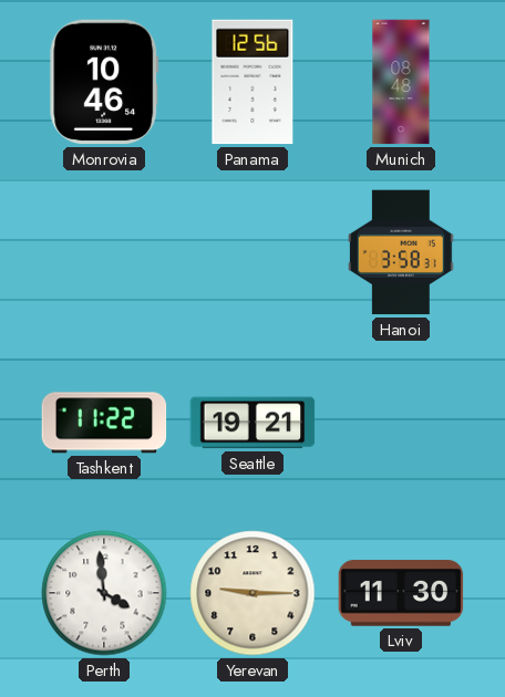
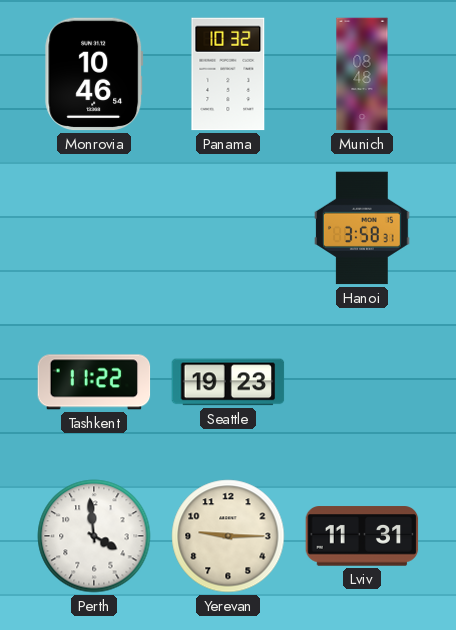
Panama: 12:56 -> 10:32 (228, 74)
Seattle: 19:21 -> 19:23 (228, 382)
Lviv: 11:30 -> 11:31 (362, 536)
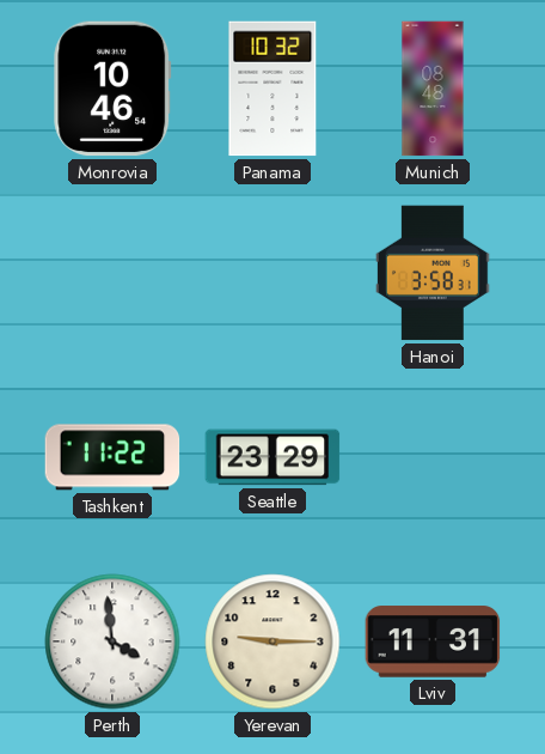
Seattle: 19:23 -> 23:29 (272, 457)
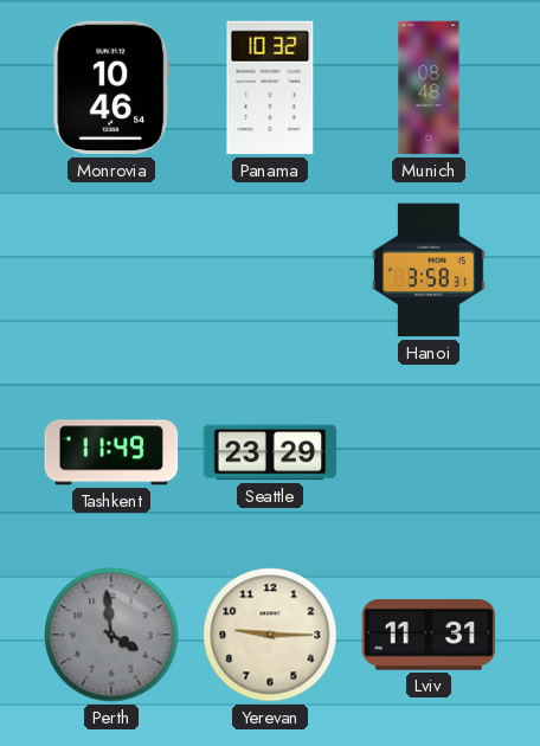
Tashkent: 11:22 -> 11:49 (111, 452)
Perth dial: white -> grey (111, 635)
